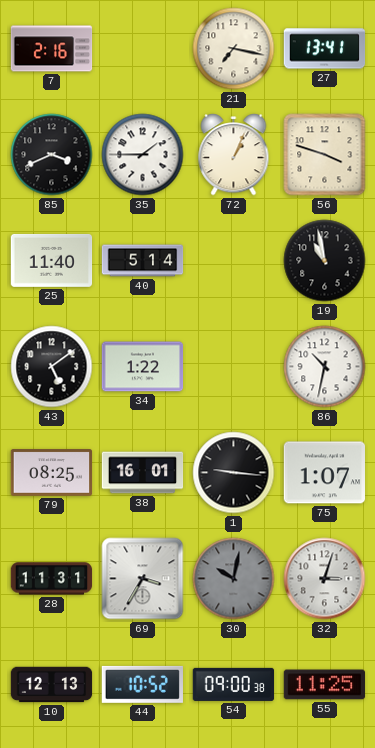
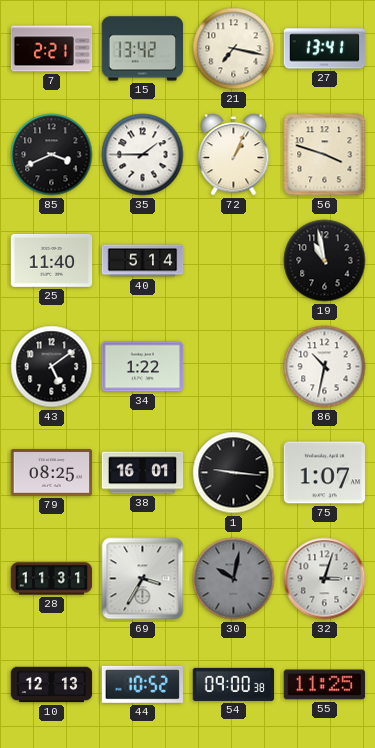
7: 2:16 -> 2:21 (52, 49)
15: none -> 13:42 (143, 49)
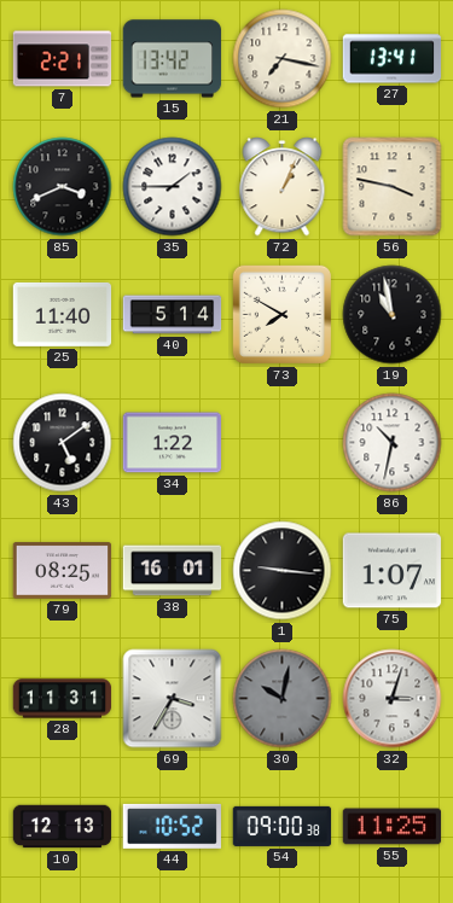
56: 3:48 -> 3:47 (393, 187)
73: none -> 7:50 (281, 314)
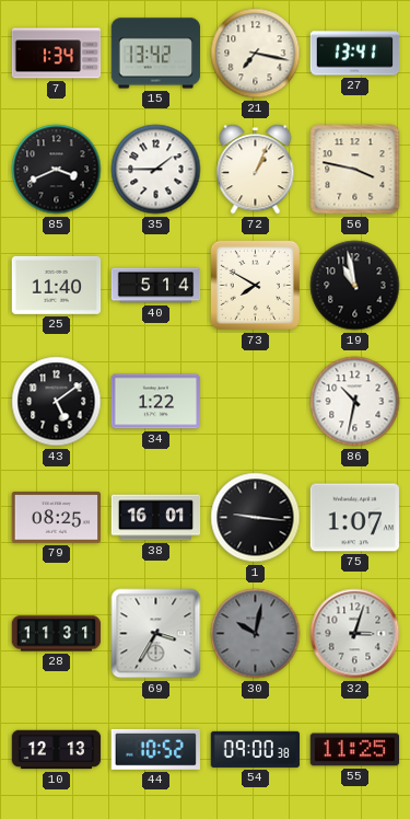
7: 2:21 -> 1:34 (57, 54)
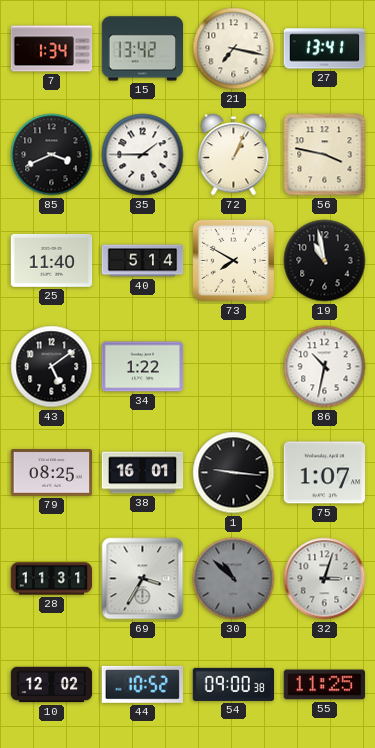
30: 10:02 -> 10:52 (234, 579)
10: 12:13 -> 12:02 (52, 685)
